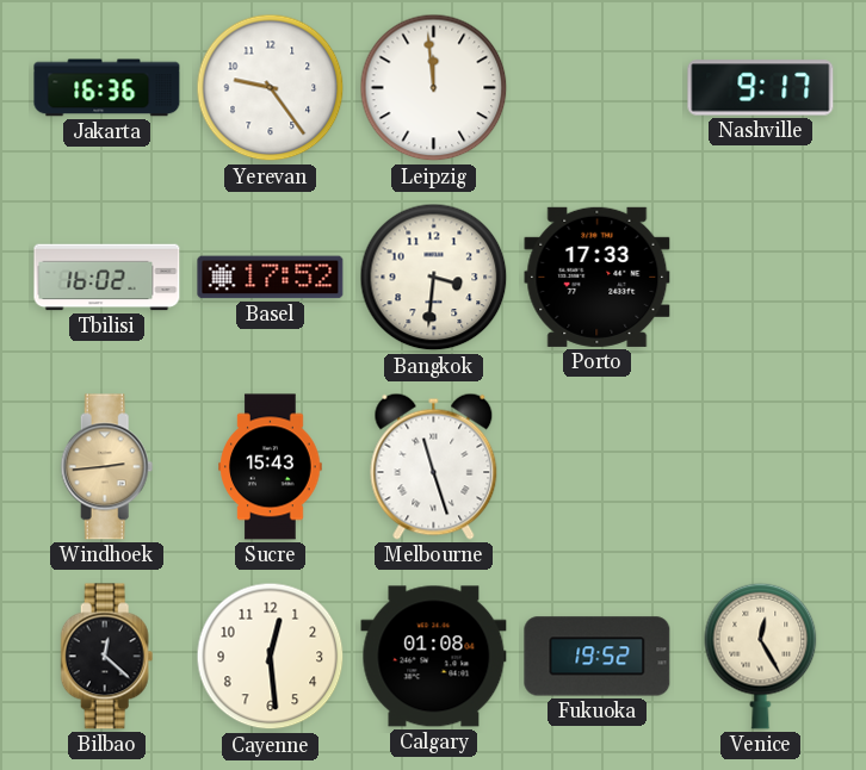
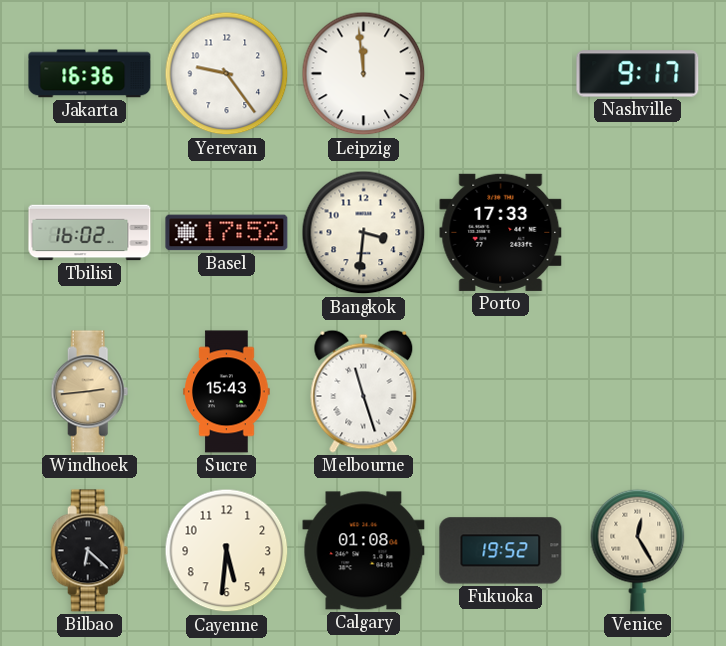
Bilbao: 12:22 -> 6:22 (90, 551)
Cayenne: 12:29 -> 5:31 (227, 551)
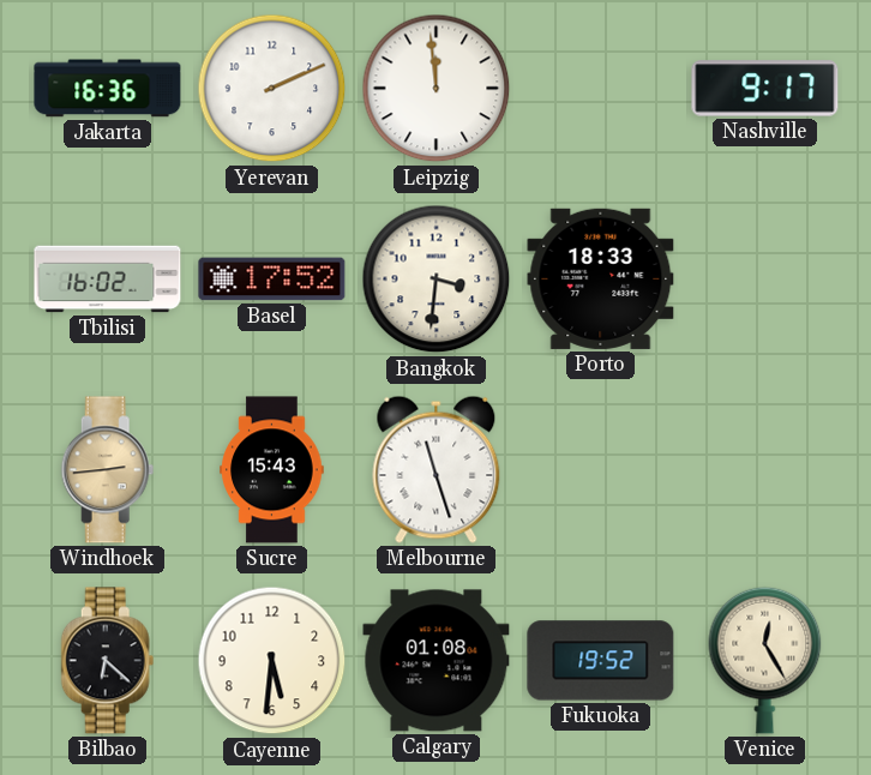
Yerevan: 9:24 -> 2:11 (272, 89)
Porto: 17:33 -> 18:33 (601, 278)
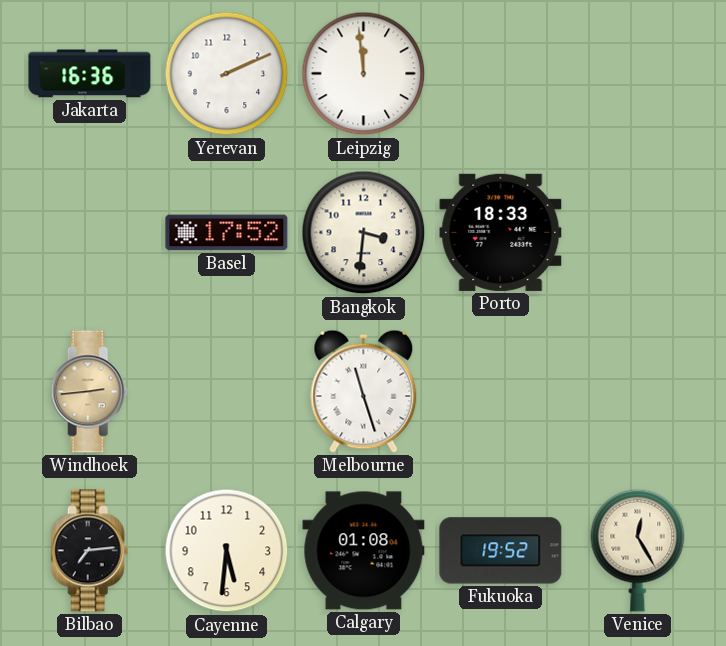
Nashville: 9:17 -> none (765, 89)
Tbilisi: 16:02 -> none (108, 280)
Sucre: 15:43 -> none (272, 470)
Bilbao: 6:22 -> 7:14 (90, 551)
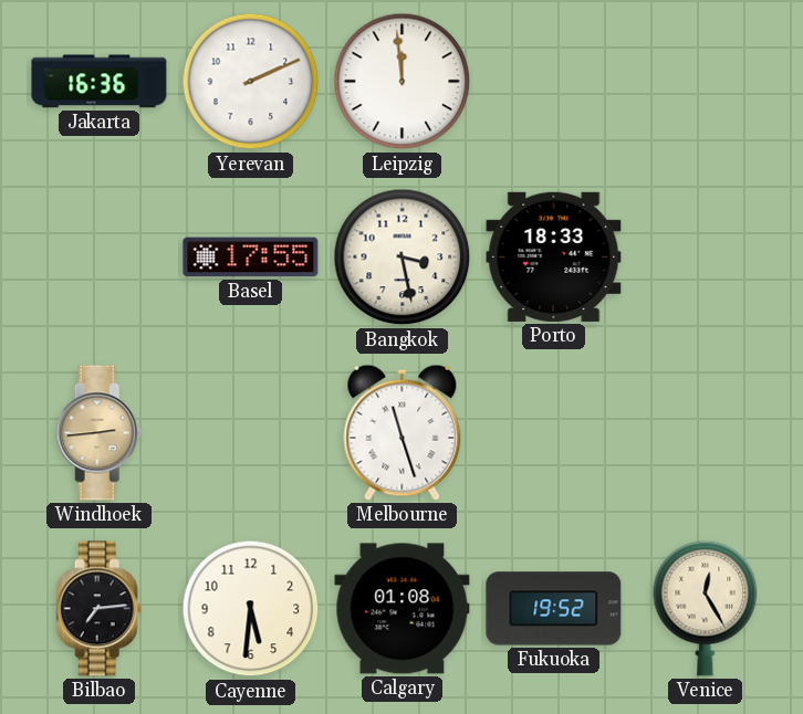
Basel: 17:52 -> 17:55 (251, 258)
Bangkok: 3:31 -> 3:28 (403, 258)
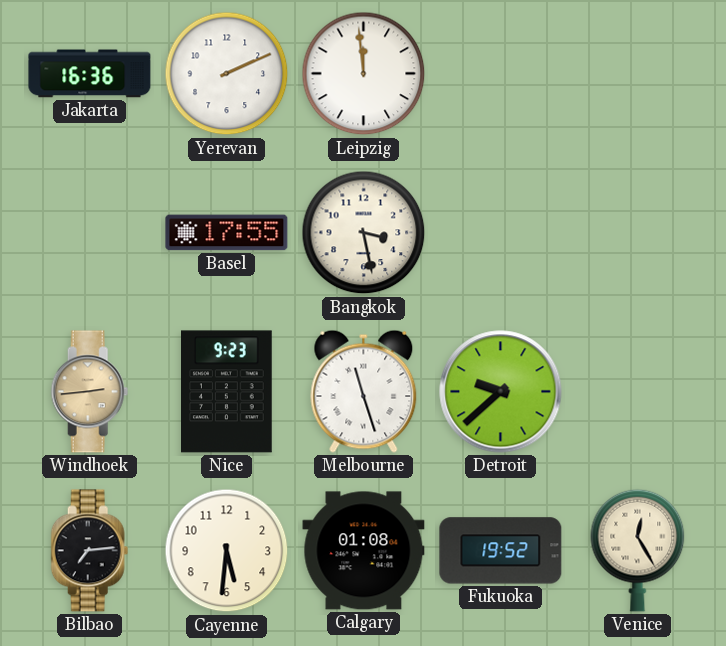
Porto: 18:33 -> none (554, 256)
Nice: none -> 9:23 (227, 392)
Detroit: none -> 9:38 (501, 392)
